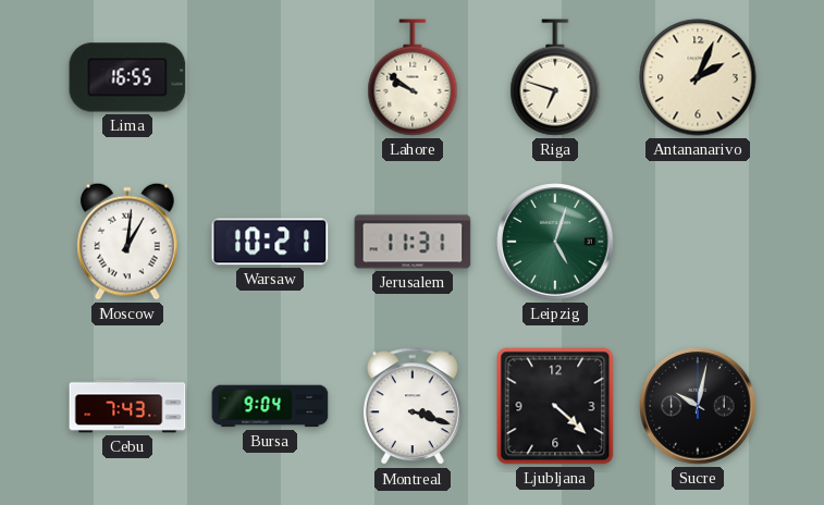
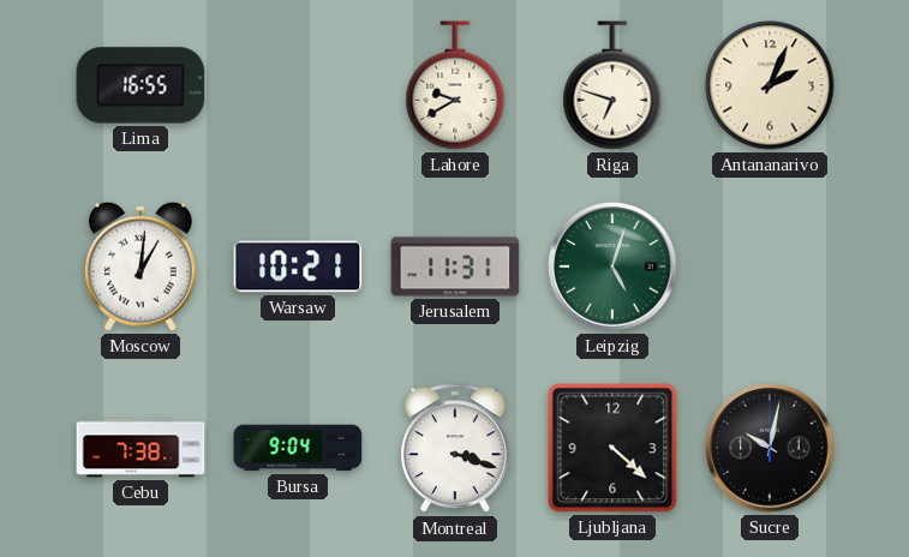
Lahore: 9:51 -> 9:40 (455, 85)
Cebu: 7:43 -> 7:38 (140, 448)
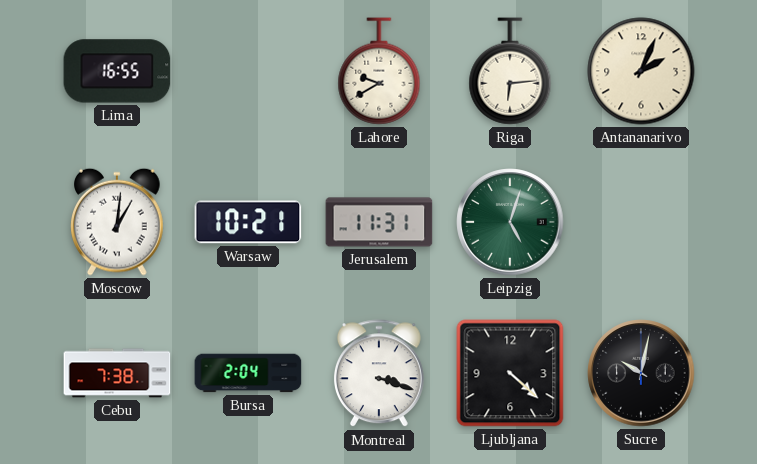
Riga: 6:48 -> 6:14 (510, 71)
Bursa: 9:04 -> 2:04 (248, 373)
